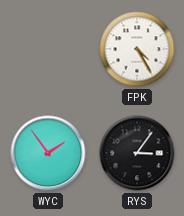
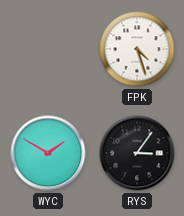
FPK: 4:25 -> 4:27 (137, 49)
WYC: 1:54 -> 1:50 (48, 153)
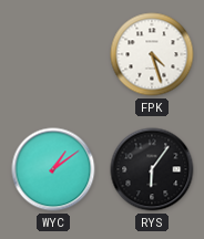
WYC: 1:50 -> 1:09 (53, 169)
RYS: 3:06 -> 6:06 (152, 169)
